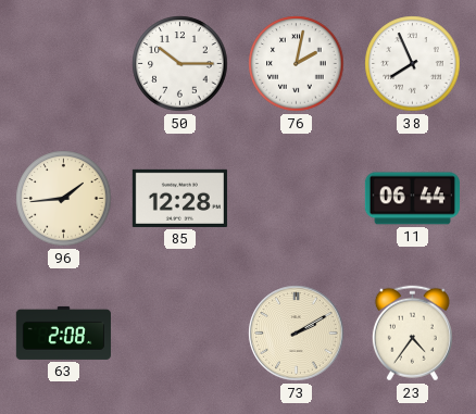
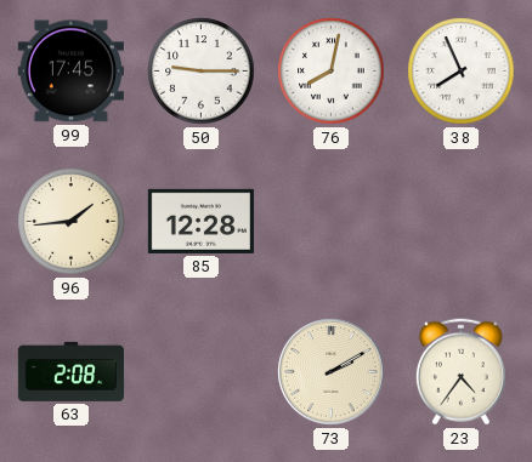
99: none -> 17:45 (70, 72)
50: 10:15 -> 9:15 (202, 72)
76: 2:02 -> 8:02 (332, 72)
11: 06:44 -> none (412, 199)
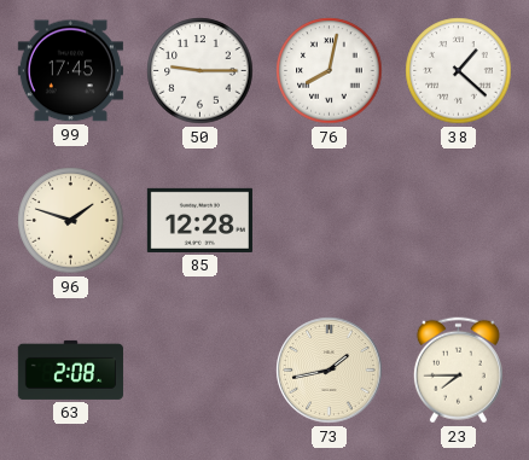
38: 7:56 -> 1:22 (459, 71)
96: 1:44 -> 1:48 (71, 221)
73: 2:10 -> 1:43 (330, 371)
23: 4:36 -> 7:45 (458, 371)
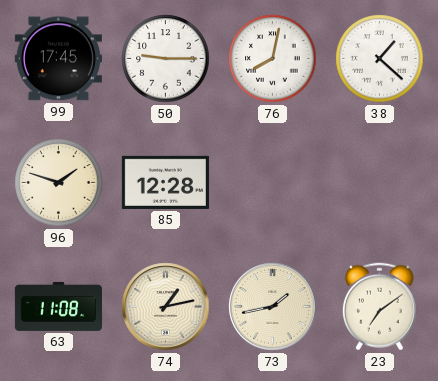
63: 2:08 -> 11:08 (58, 306)
74: none -> 1:13 (166, 307)
23: 7:45 -> 7:09 (379, 307)
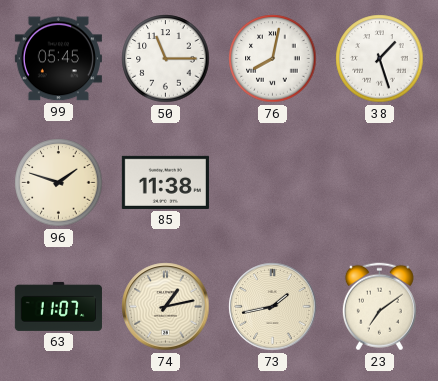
99: 17:45 -> 05:45 (58, 59)
50: 9:15 -> 11:15 (166, 59)
38: 1:22 -> 1:27 (380, 59)
85: 12:28 -> 11:38 (165, 182)
63: 11:08 -> 11:07 (58, 306)
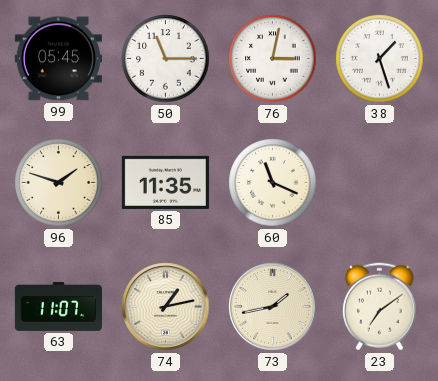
76: 8:02 -> 3:02 (273, 59)
85: 11:38 -> 11:35 (165, 182)
60: none -> 11:19 (273, 183)
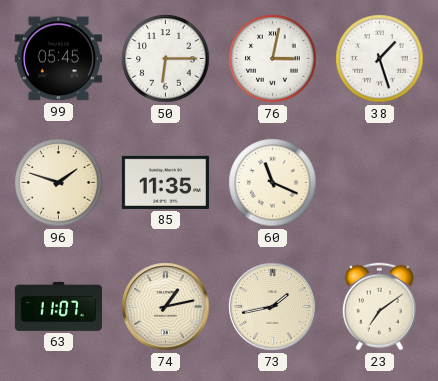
50: 11:15 -> 6:15 (166, 59)
